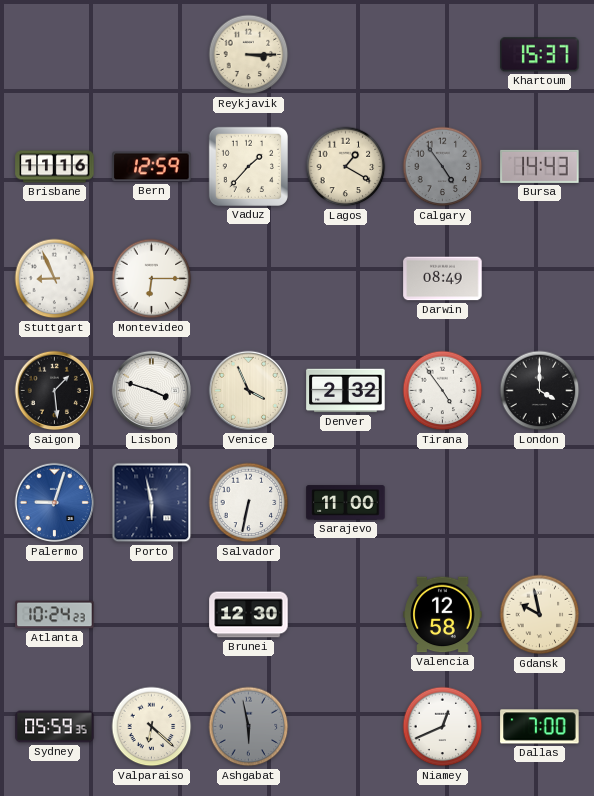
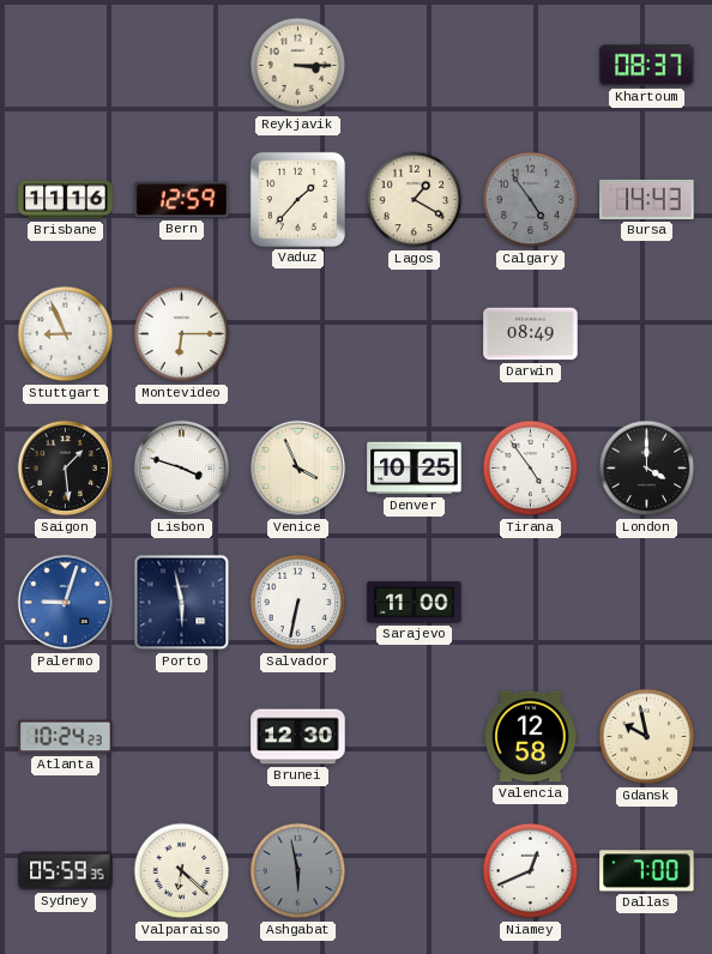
Khartoum: 15:37 -> 08:37 (647, 66)
Denver: 2:32 -> 10:25 (415, 469)
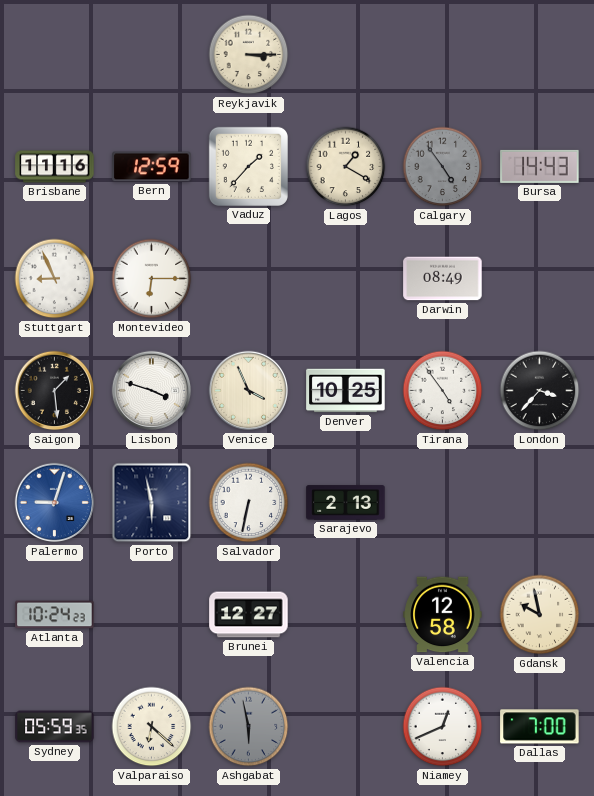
Khartoum: 08:37 -> none (647, 66)
London: 4:00 -> 3:37 (540, 391)
Sarajevo: 11:00 -> 2:13 (346, 503)
Brunei: 12:30 -> 12:27 (249, 615)
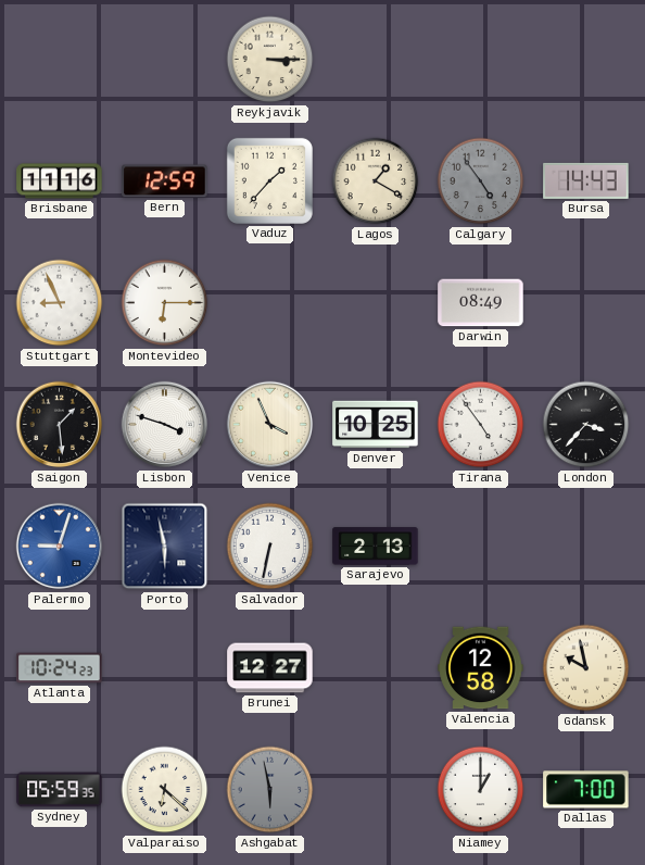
Niamey: 12:41 -> 1:00 (481, 790)
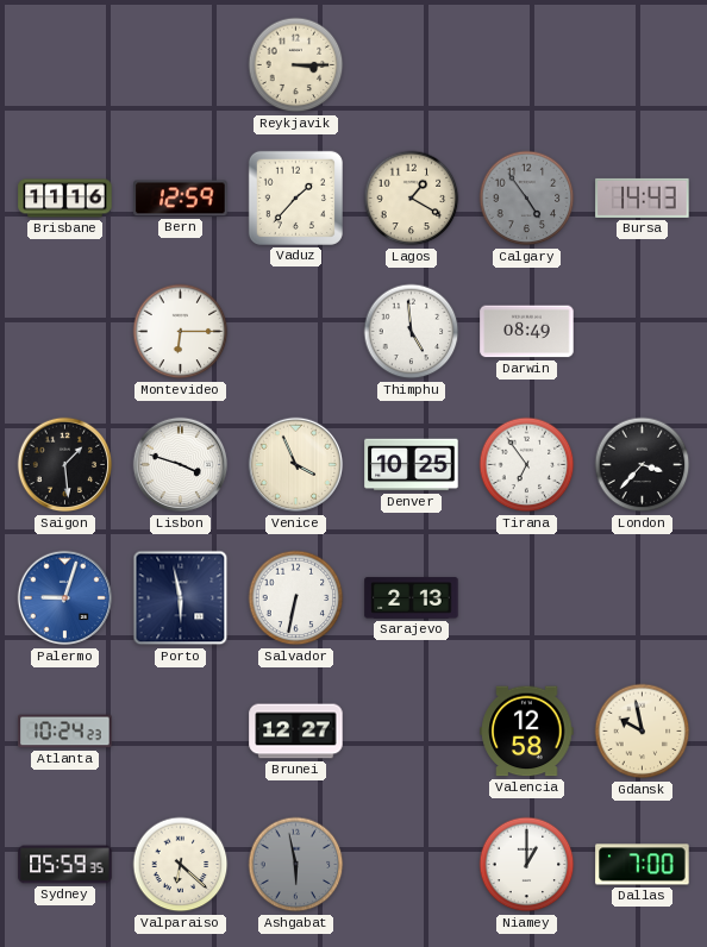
Stuttgart: 8:56 -> none (60, 303)
Thimphu: none -> 4:59 (412, 332)
Tirana: 4:54 -> 6:54 (527, 465)
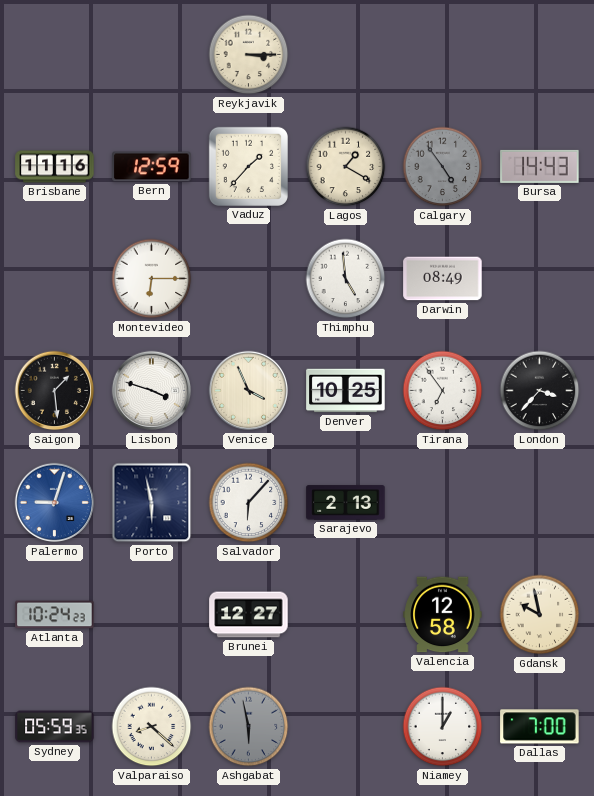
Salvador: 6:32 -> 6:07 (249, 503)
Valparaiso: 6:22 -> 8:22 (152, 727)
